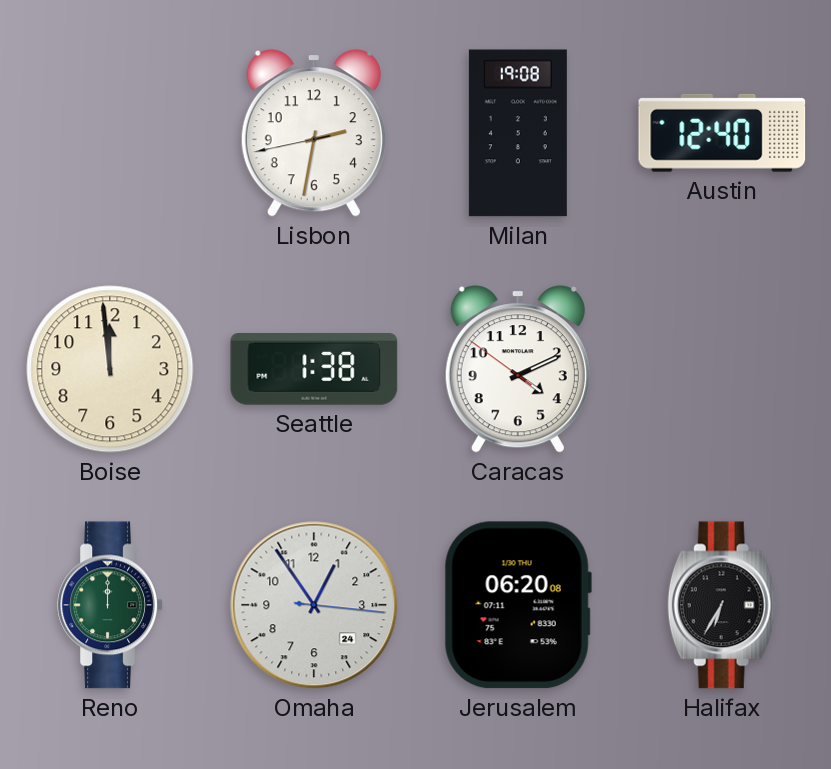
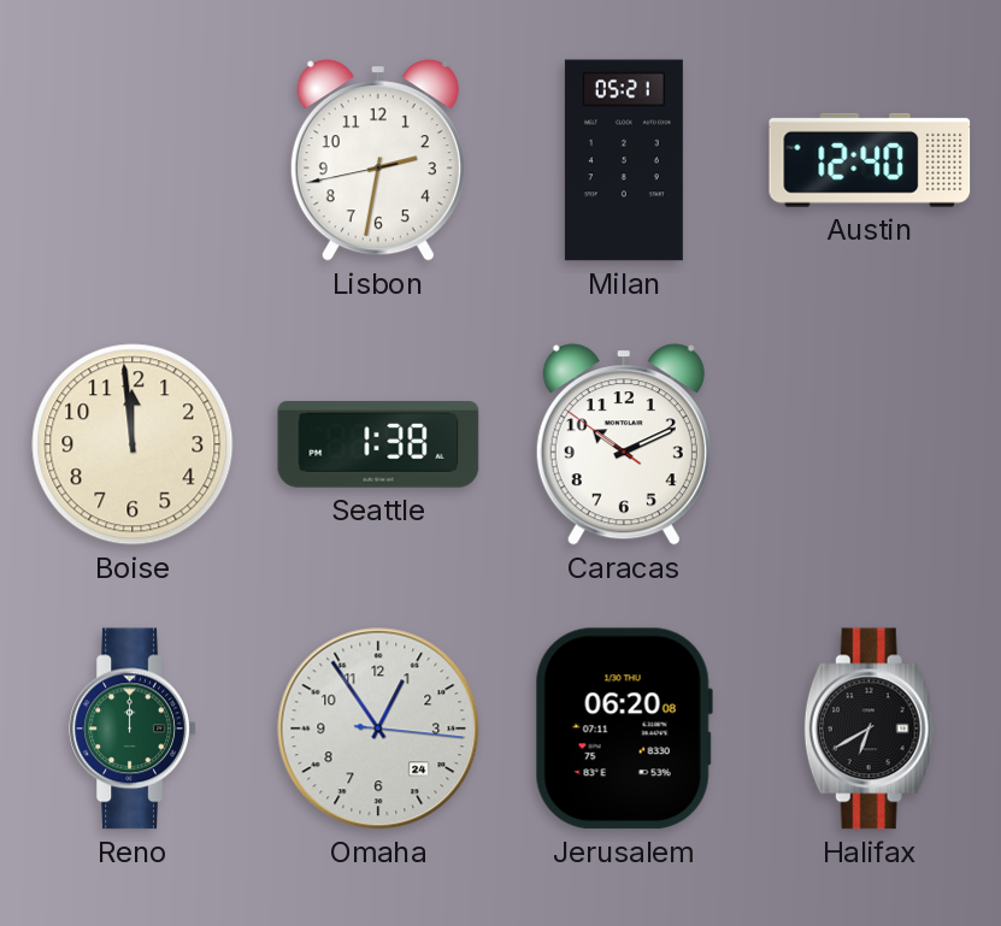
Milan: 19:08 -> 05:21 (624, 160)
Caracas: 4:10 -> 10:10 (624, 444)
Halifax: 6:35 -> 6:40 (870, 729)
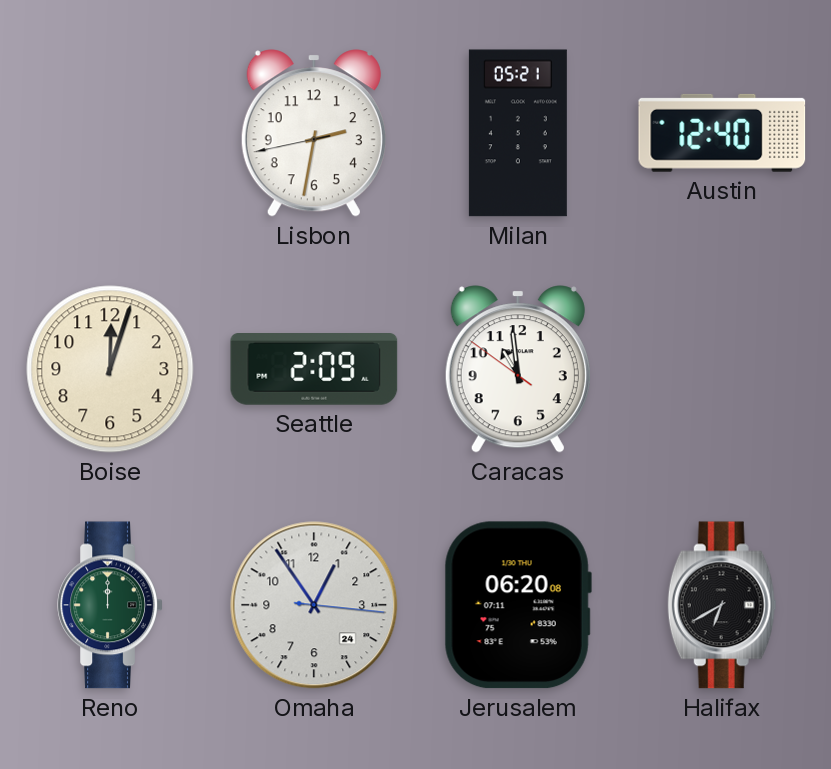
Boise: 11:59 -> 12:03 (110, 369)
Seattle: 1:38 -> 2:09 (314, 370)
Caracas: 10:10 -> 10:58 (518, 369)
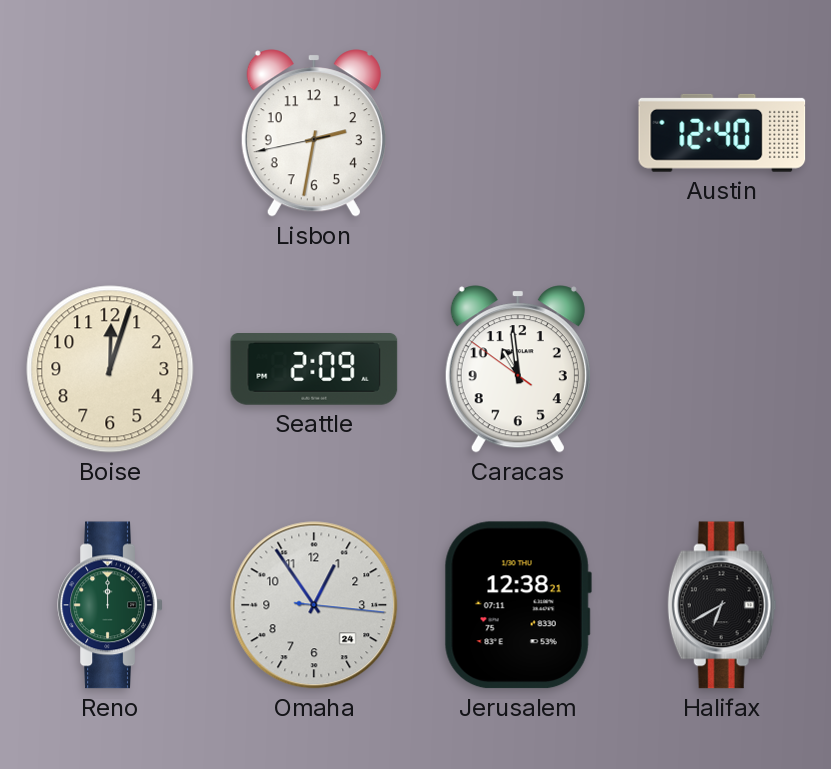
Milan: 05:21 -> none (518, 133)
Jerusalem: 06:20 -> 12:38 (518, 605)
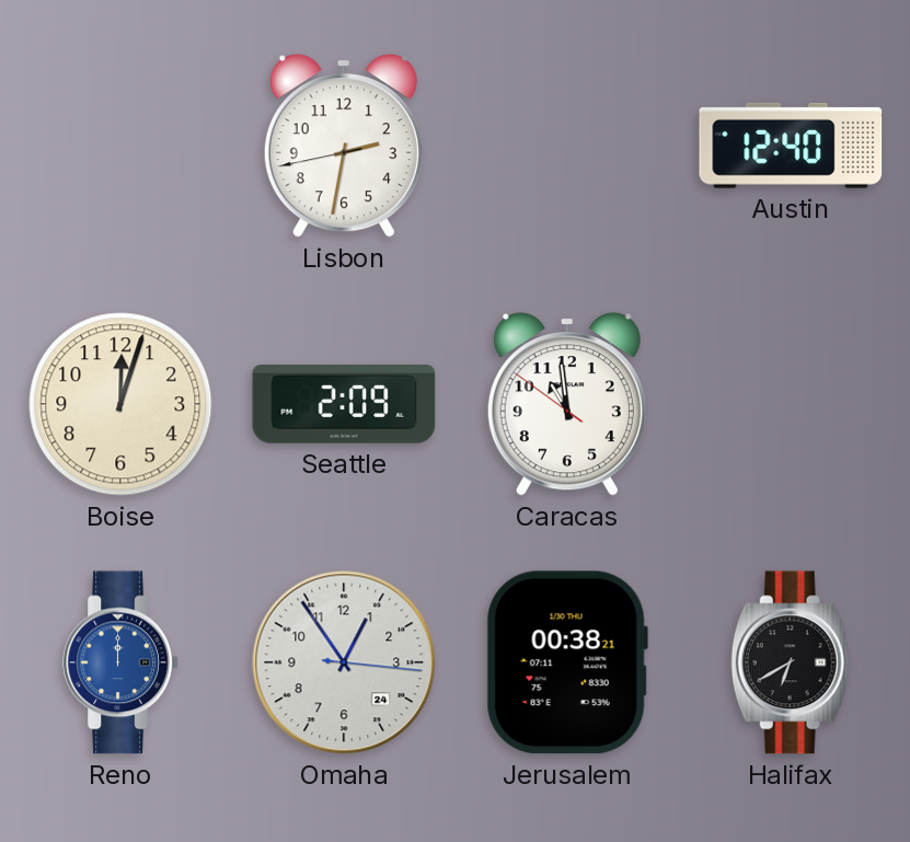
Reno dial: green -> blue (120, 662)
Jerusalem: 12:38 -> 00:38 (567, 662)
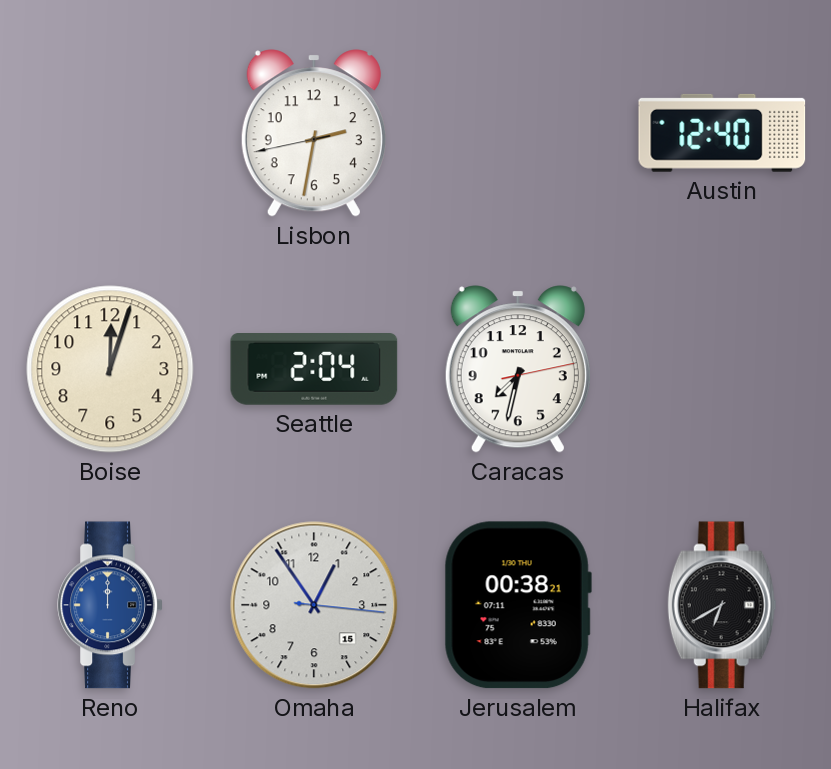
Seattle: 2:09 -> 2:04 (314, 370)
Caracas: 10:58 -> 7:32 (518, 369)
Omaha date: 24 -> 15 (314, 605)
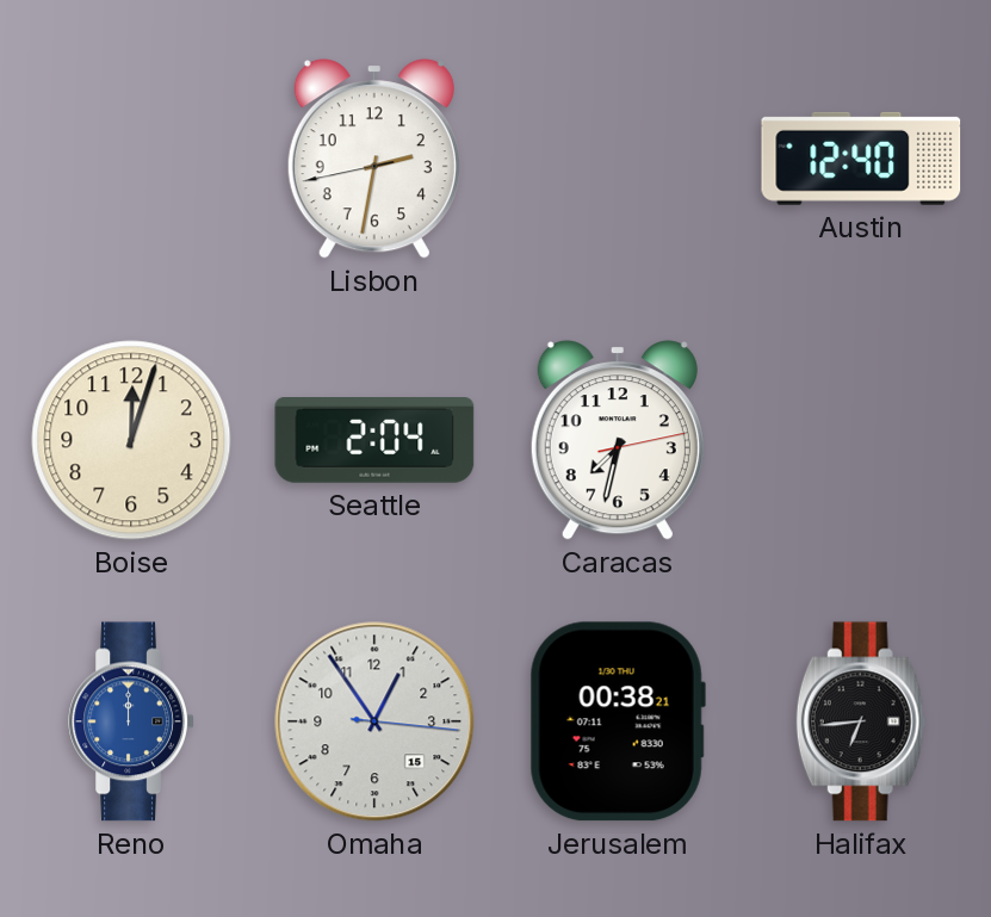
Halifax: 6:40 -> 6:44 (861, 721)
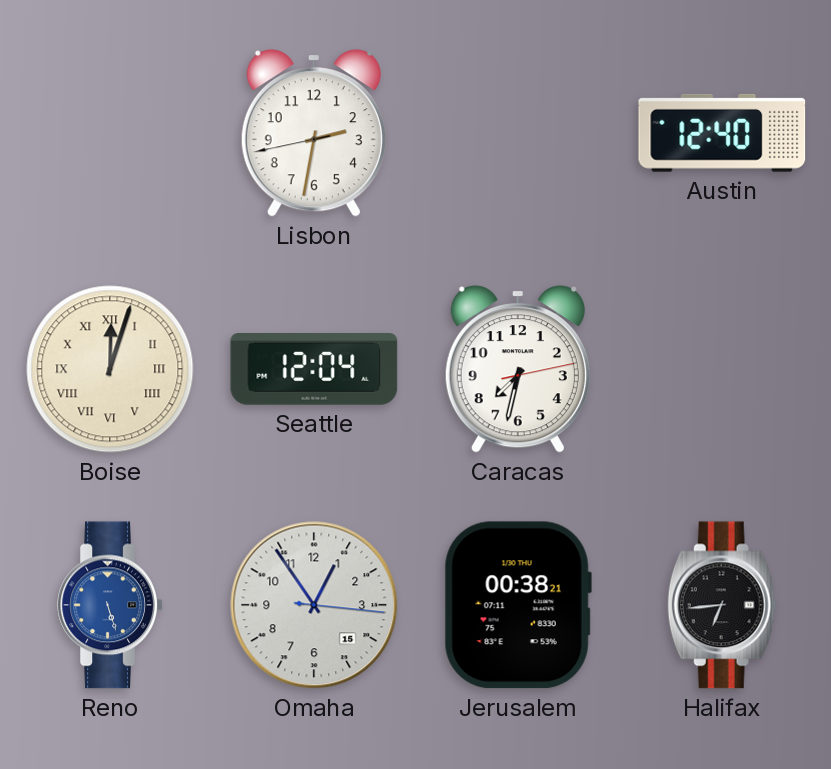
Boise numerals: Arabic -> Roman (110, 369)
Seattle: 2:04 -> 12:04 (314, 370)
Reno: 12:00 -> 5:27 (110, 605)
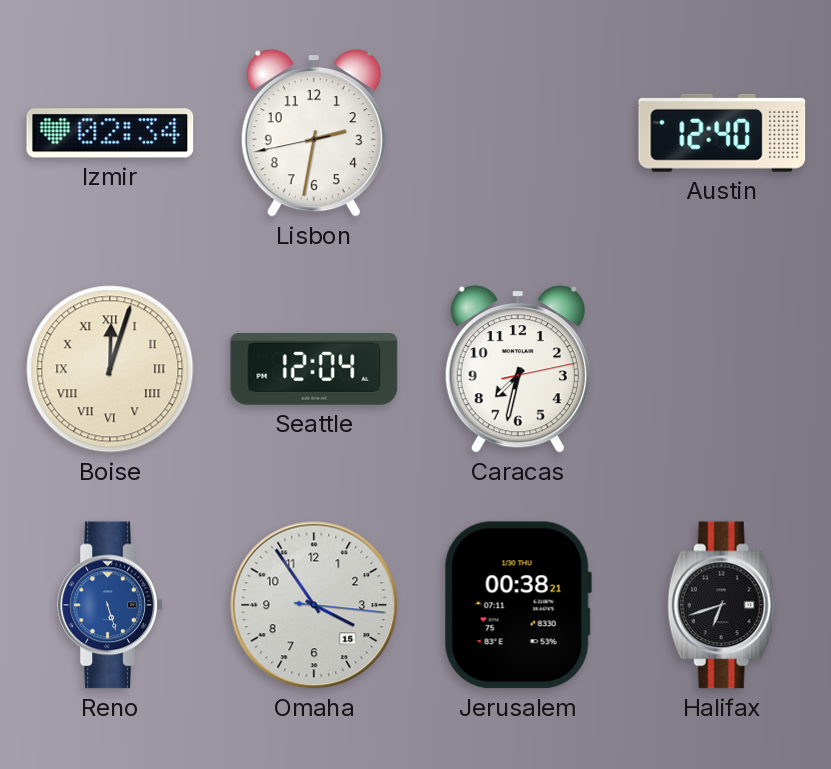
Izmir: none -> 02:34 (110, 133)
Omaha: 12:54 -> 3:54 (314, 605)
Halifax: 6:44 -> 6:42 (722, 605)
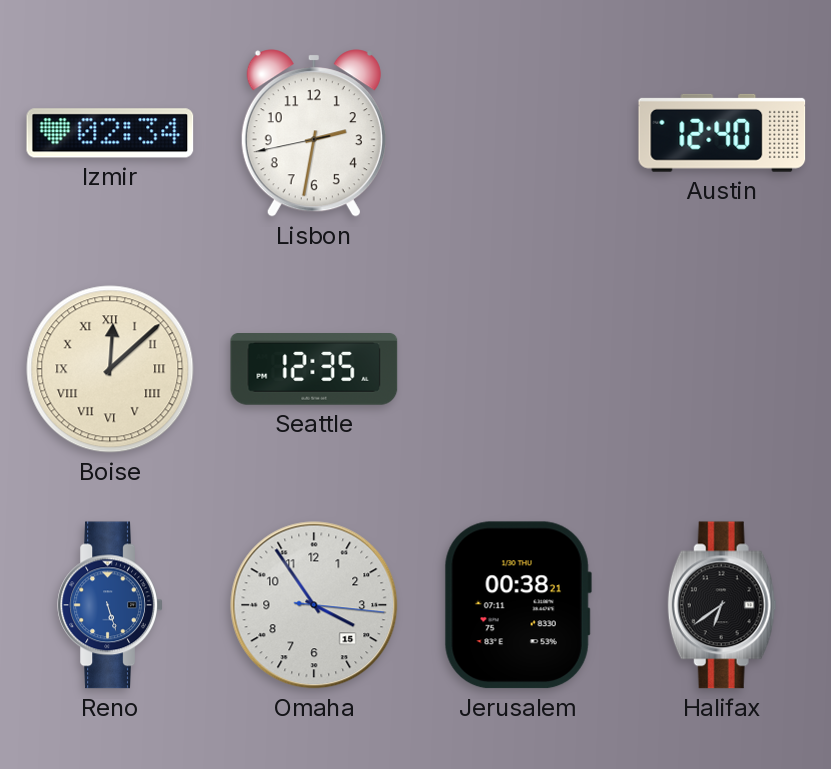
Boise: 12:03 -> 12:08 (110, 369)
Seattle: 12:04 -> 12:35 (314, 370)
Caracas: 7:32 -> none (518, 369)
Halifax: 6:42 -> 6:39 (722, 605)
